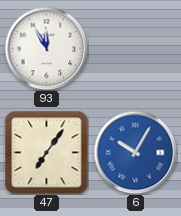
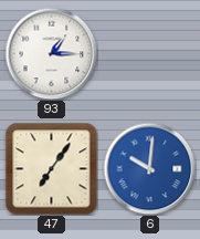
93: 11:55 -> 1:15 (51, 53)
6: 10:05 -> 10:01 (149, 168)
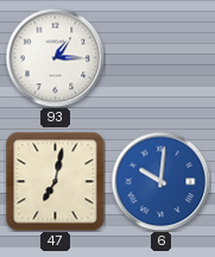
47: 7:06 -> 7:02 (55, 181)
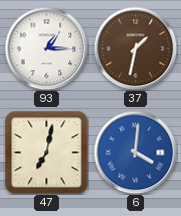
37: none -> 1:32 (135, 48)
6: 10:01 -> 4:01 (135, 152)
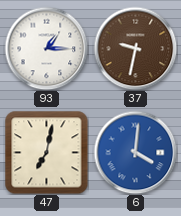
37: 1:32 -> 9:32 (135, 48)
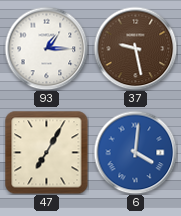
37: 9:32 -> 9:28 (135, 48)
47: 7:02 -> 7:05 (46, 152)
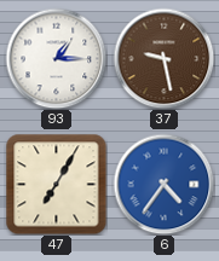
6: 4:01 -> 4:36 (163, 184)
